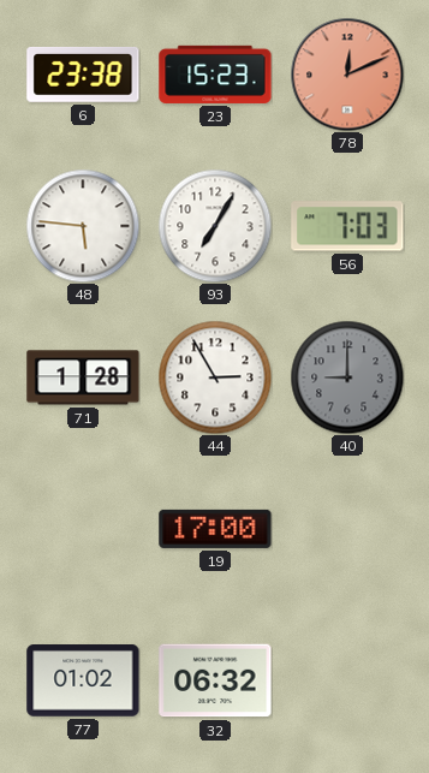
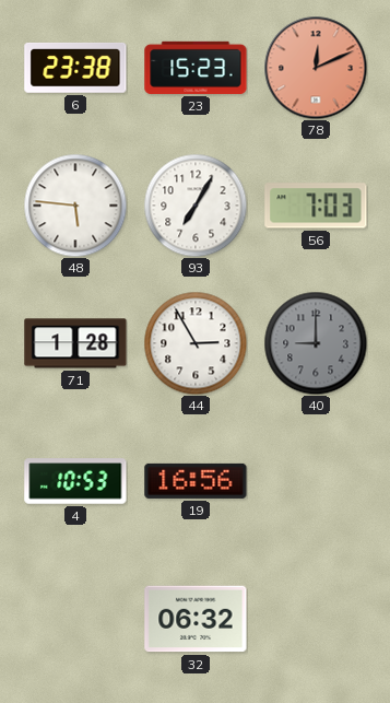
4: none -> 10:53 (75, 481)
19: 17:00 -> 16:56 (196, 481)
77: 01:02 -> none (83, 682)
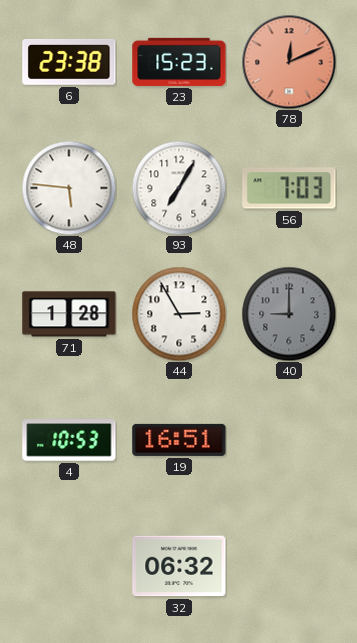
19: 16:56 -> 16:51 (179, 440)
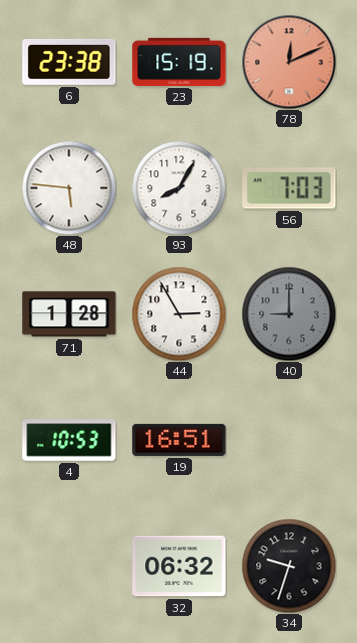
23: 15:23 -> 15:19 (179, 62)
93: 7:05 -> 8:05 (179, 188)
34: none -> 9:33 (289, 566)
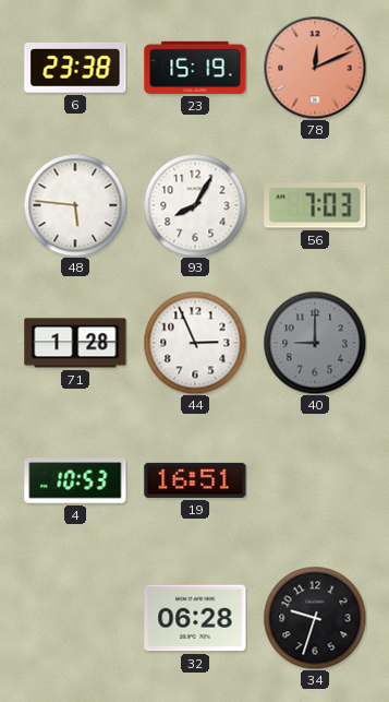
44: 2:55 -> 2:56 (195, 343)
32: 06:32 -> 06:28 (195, 618)
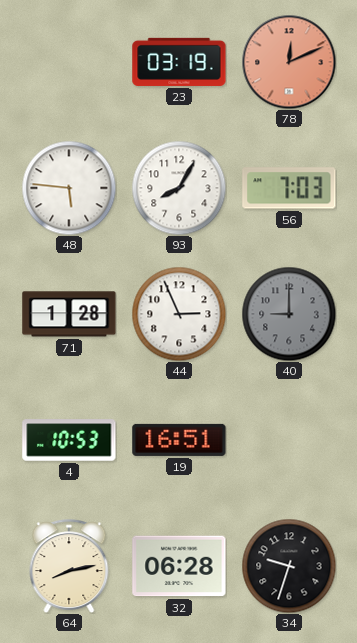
6: 23:38 -> none (75, 68)
23: 15:19 -> 03:19 (179, 62)
64: none -> 8:13 (69, 566)
